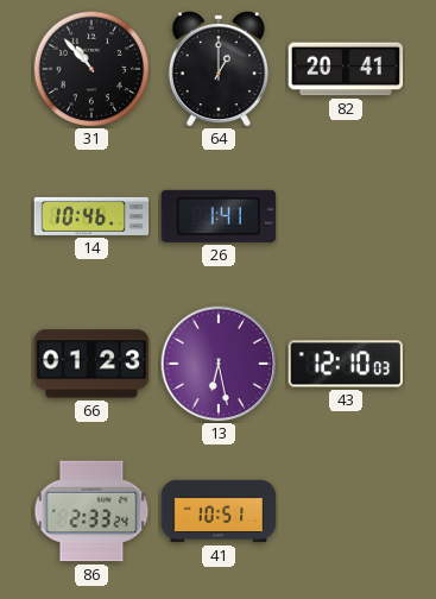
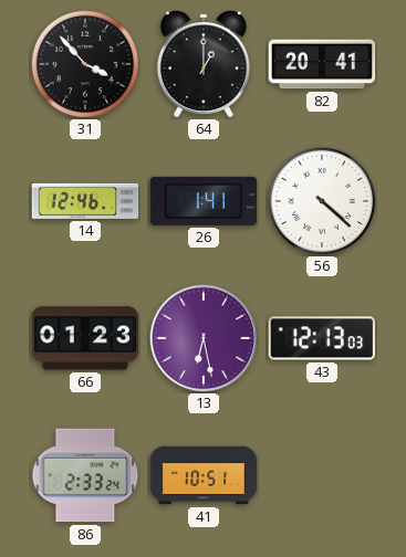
31: 10:53 -> 3:53 (85, 64)
14: 10:46 -> 12:46 (85, 201)
56: none -> 4:22 (322, 201)
43: 12:10 -> 12:13 (321, 338)
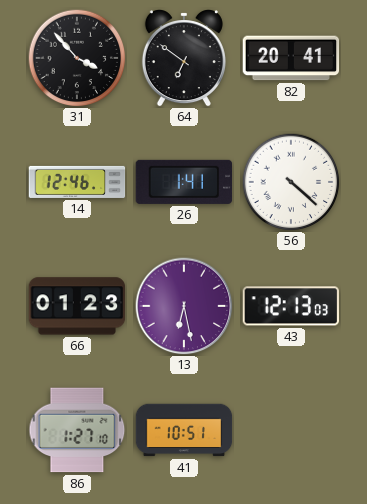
64: 1:00 -> 6:51 (184, 58)
86: 2:33 -> 1:27 (77, 430)
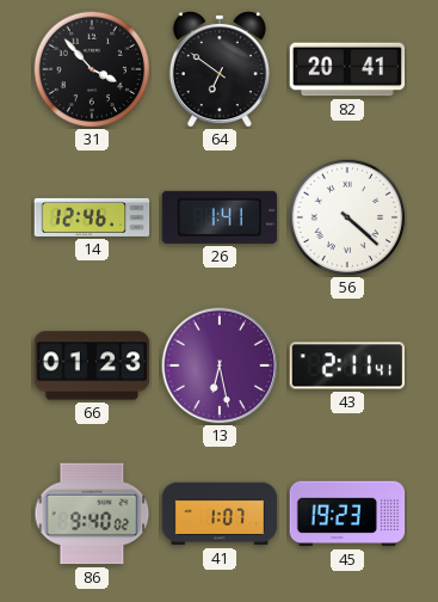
43: 12:13 -> 2:11 (346, 365)
86: 1:27 -> 9:40 (92, 514)
41: 10:51 -> 1:07 (220, 514)
45: none -> 19:23 (347, 514)
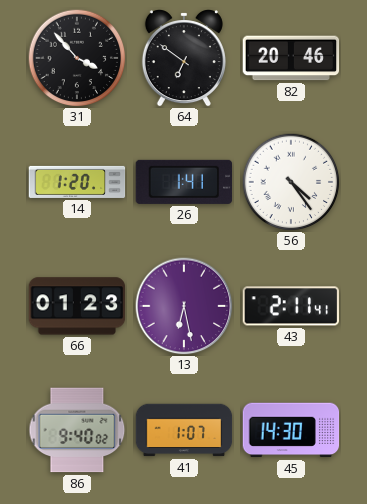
82: 20:41 -> 20:46 (291, 58)
14: 12:46 -> 1:20 (77, 182)
56: 4:22 -> 4:24 (291, 182)
45: 19:23 -> 14:30 (291, 430)
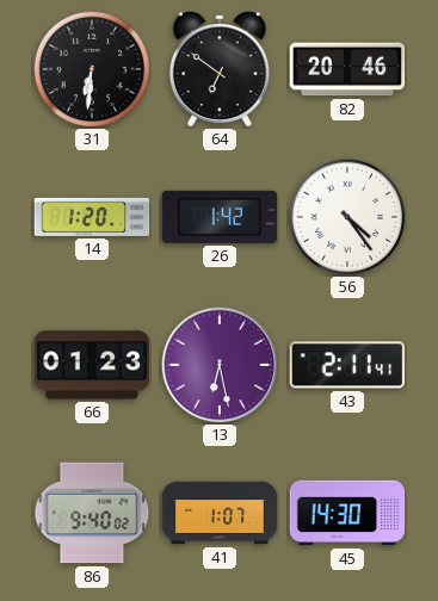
31: 3:53 -> 6:31 (92, 69)
26: 1:41 -> 1:42 (220, 217)
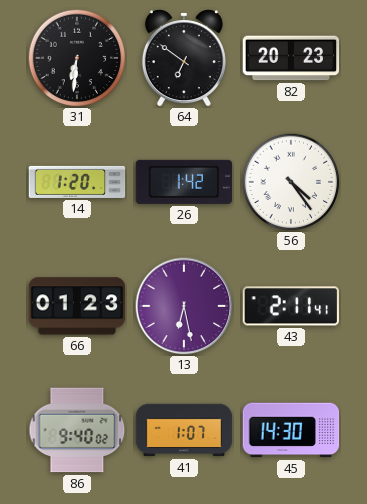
82: 20:46 -> 20:23 (291, 58)
